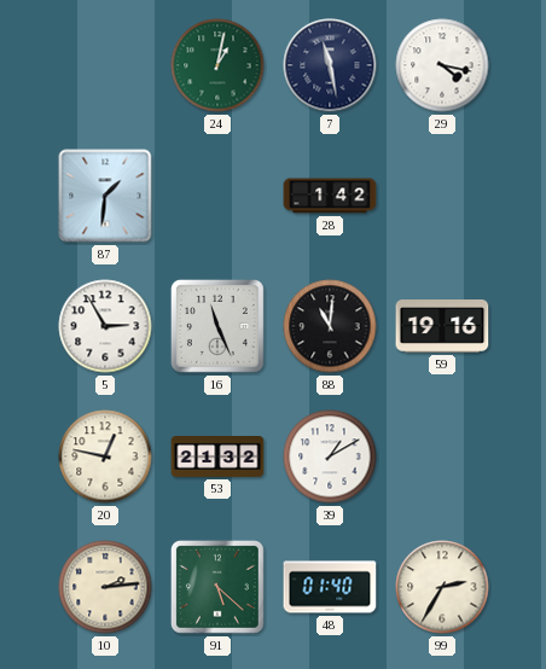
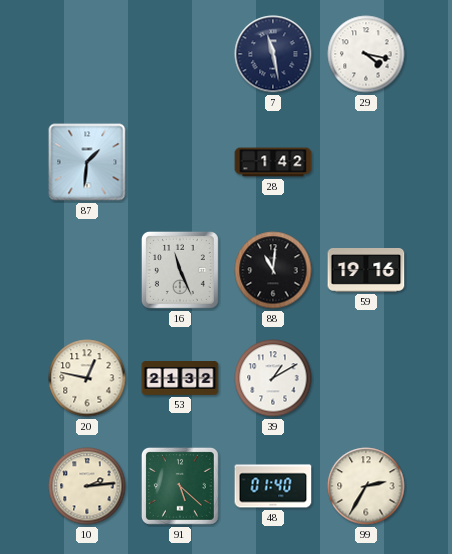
24: 1:02 -> none (217, 65)
5: 2:55 -> none (105, 326)
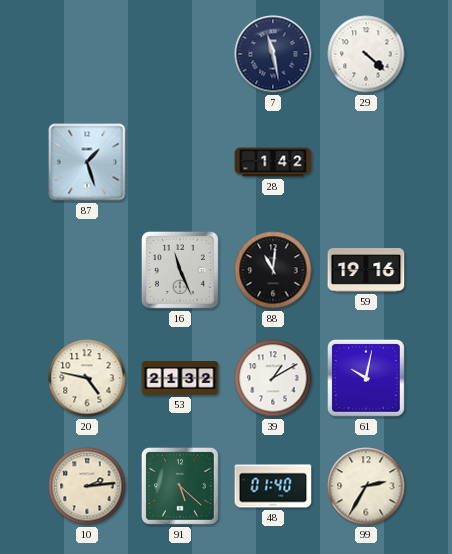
29: 4:17 -> 4:22 (366, 54)
87: 1:31 -> 1:27 (87, 162)
20: 12:47 -> 4:47 (87, 378)
61: none -> 10:02 (366, 378)
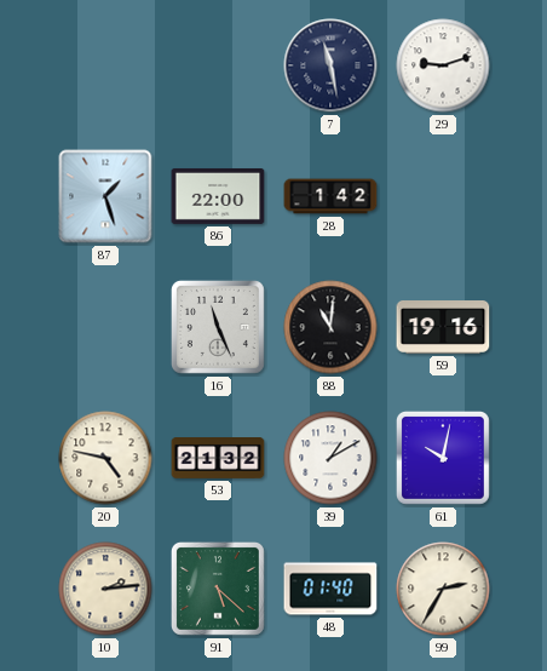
29: 4:22 -> 9:12 (443, 65)
86: none -> 22:00 (218, 196)
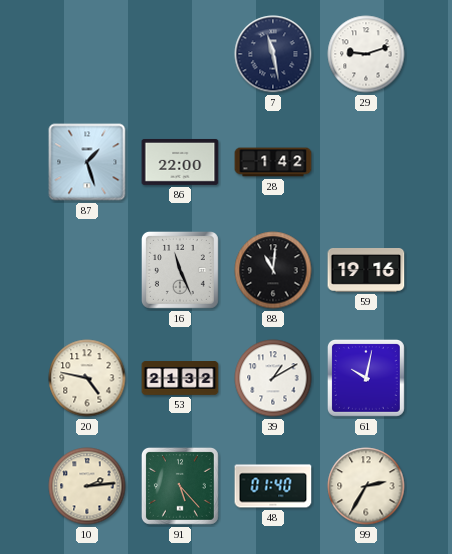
91: 5:22 -> 5:23 (180, 486)
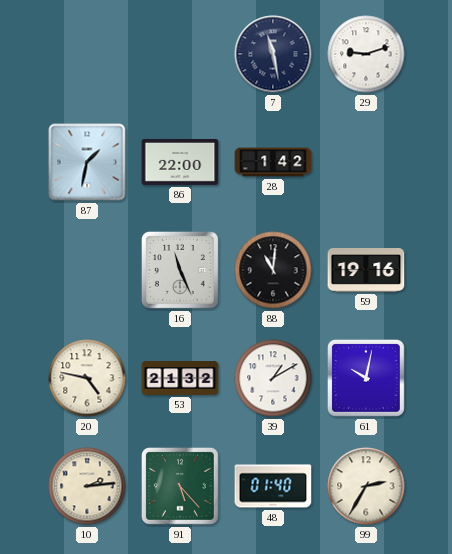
87: 1:27 -> 1:32 (87, 162)
